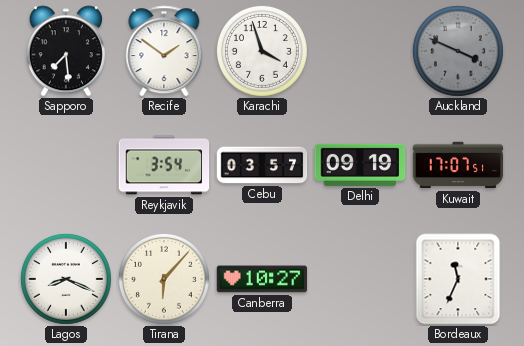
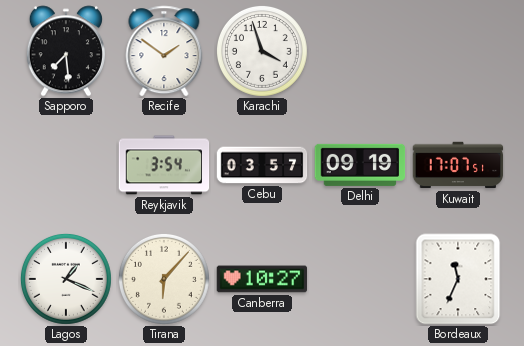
Auckland: 3:49 -> none (458, 51)
Lagos: 8:19 -> 1:19 (66, 279)
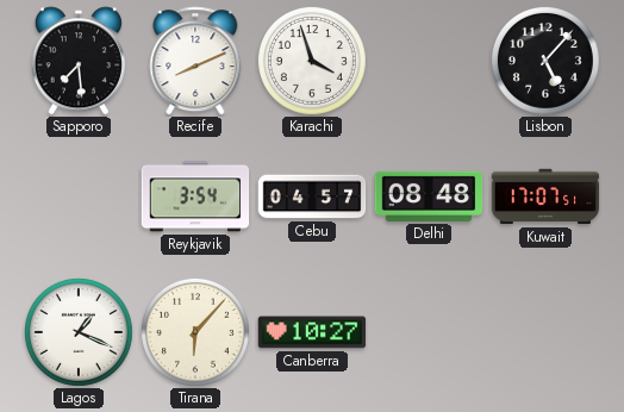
Recife: 1:51 -> 8:11 (195, 61)
Lisbon: none -> 5:07 (545, 61)
Cebu: 03:57 -> 04:57 (312, 196)
Delhi: 09:19 -> 08:48 (429, 196)
Bordeaux: 11:34 -> none (458, 279)
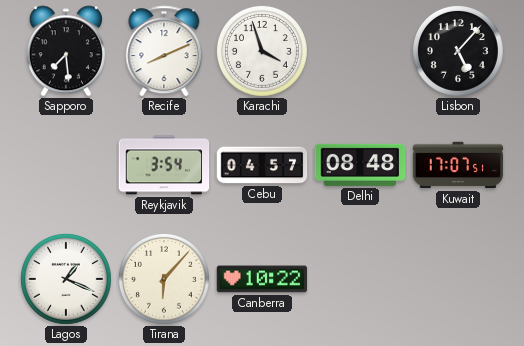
Canberra: 10:27 -> 10:22 (262, 279)
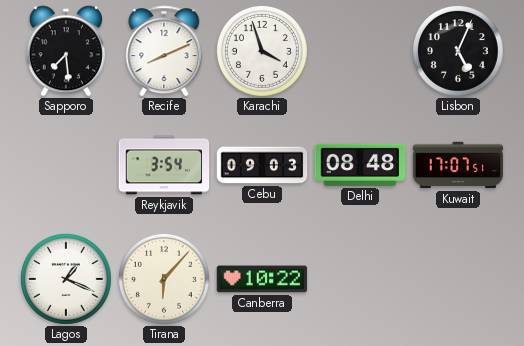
Lisbon: 5:07 -> 5:04 (458, 51)
Cebu: 04:57 -> 09:03 (262, 165)
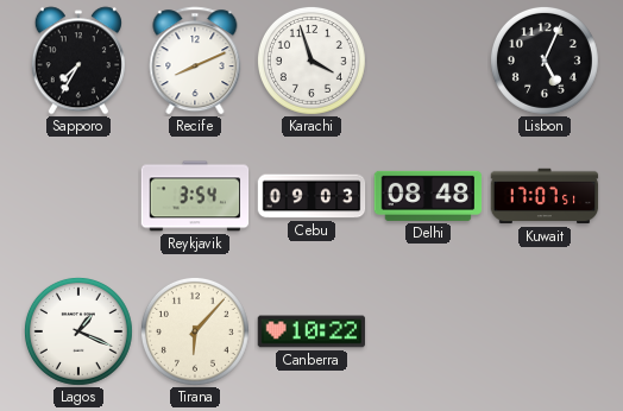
Sapporo: 7:29 -> 7:35 (78, 61)
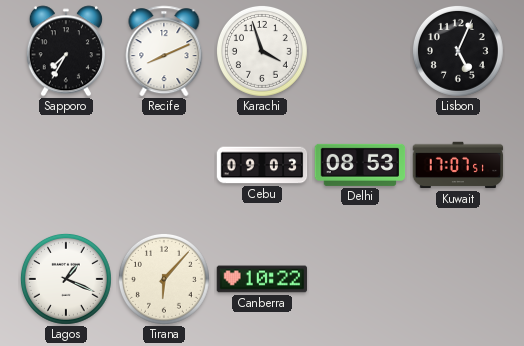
Reykjavik: 3:54 -> none (195, 196)
Delhi: 08:48 -> 08:53 (360, 165)
